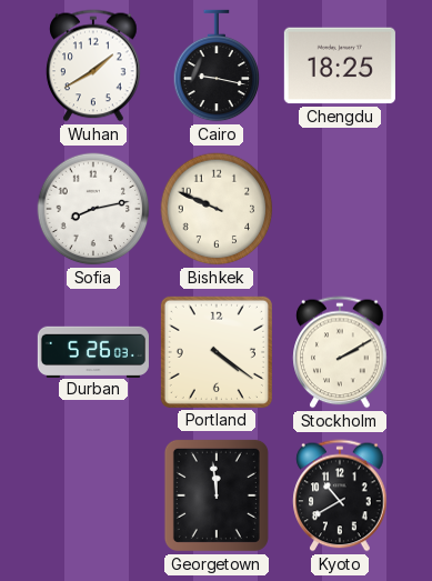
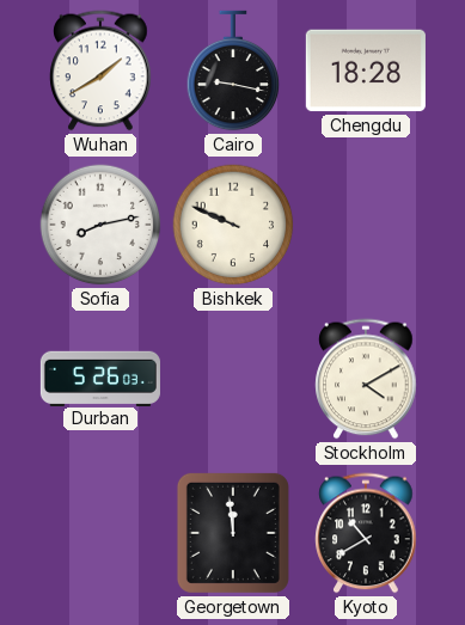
Chengdu: 18:25 -> 18:28 (366, 71)
Portland: 4:21 -> none (217, 352)
Stockholm: 2:10 -> 4:10 (366, 379)
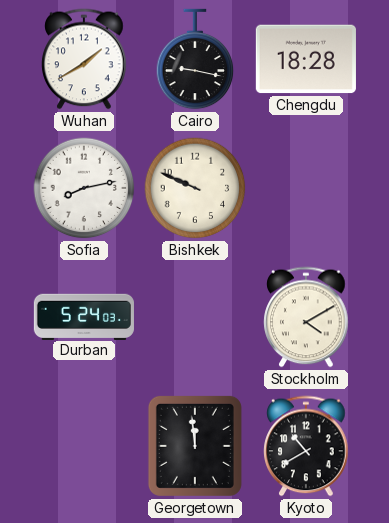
Durban: 5:26 -> 5:24 (84, 316)
